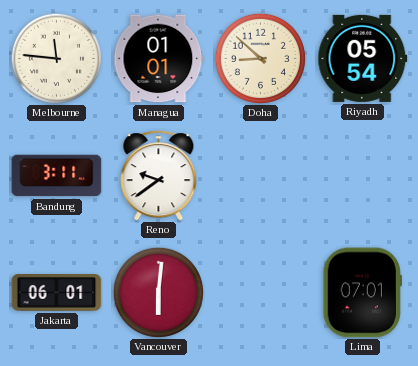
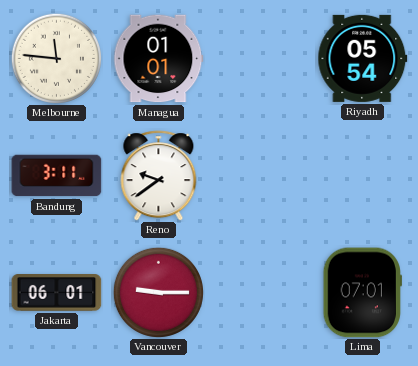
Doha: 8:52 -> none (260, 58)
Vancouver: 6:01 -> 9:15 (158, 292)
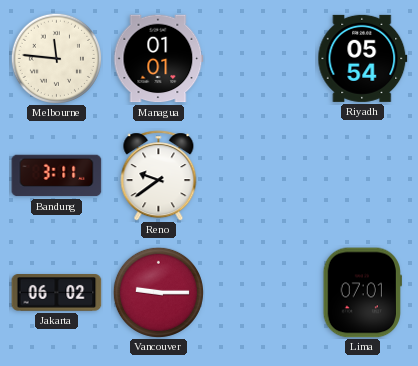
Jakarta: 06:01 -> 06:02 (57, 293)
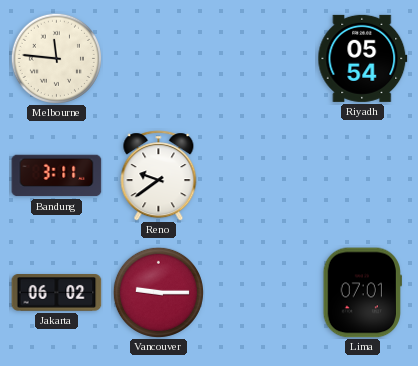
Managua: 01:01 -> none (159, 59)
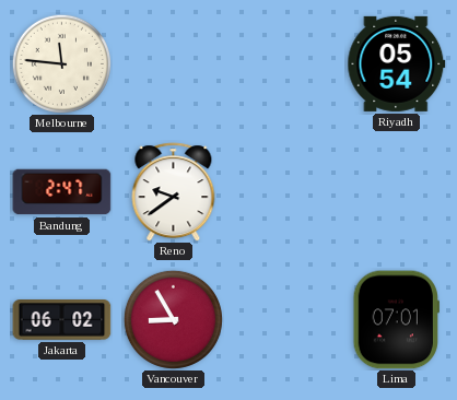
Bandung: 3:11 -> 2:47 (62, 192)
Vancouver: 9:15 -> 8:55 (173, 319)
